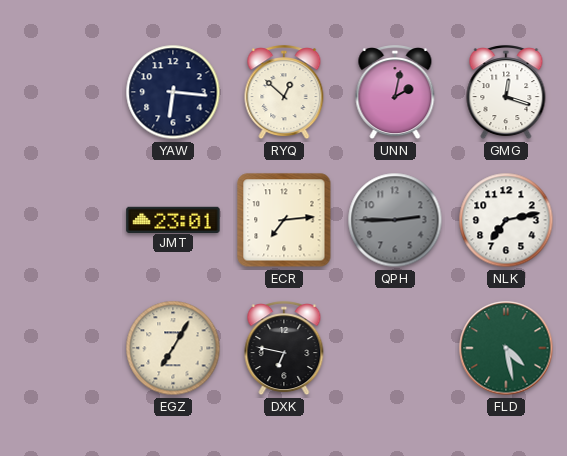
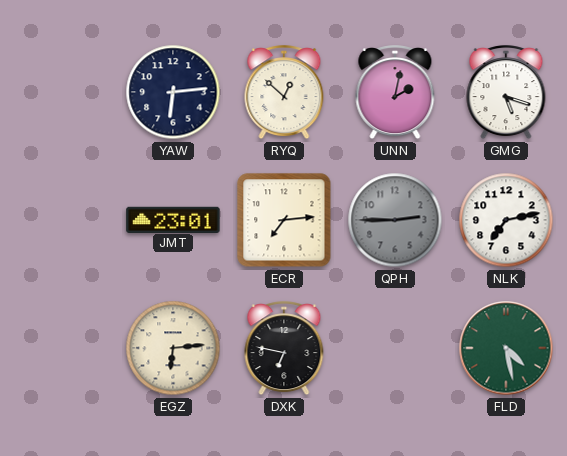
YAW: 6:16 -> 6:14 (173, 92)
GMG: 12:18 -> 5:18 (506, 93)
EGZ: 7:05 -> 6:14 (173, 348)
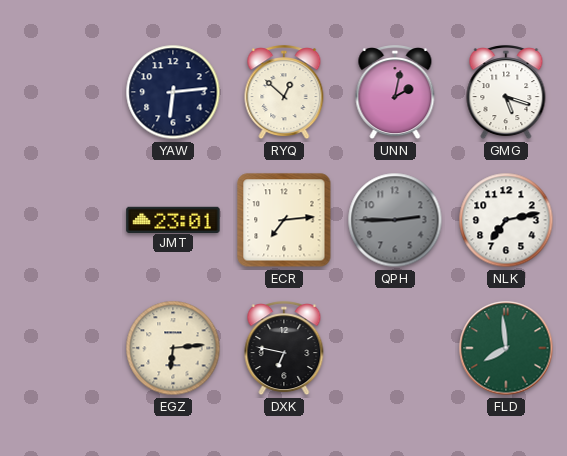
FLD: 4:28 -> 7:59 (506, 348)
